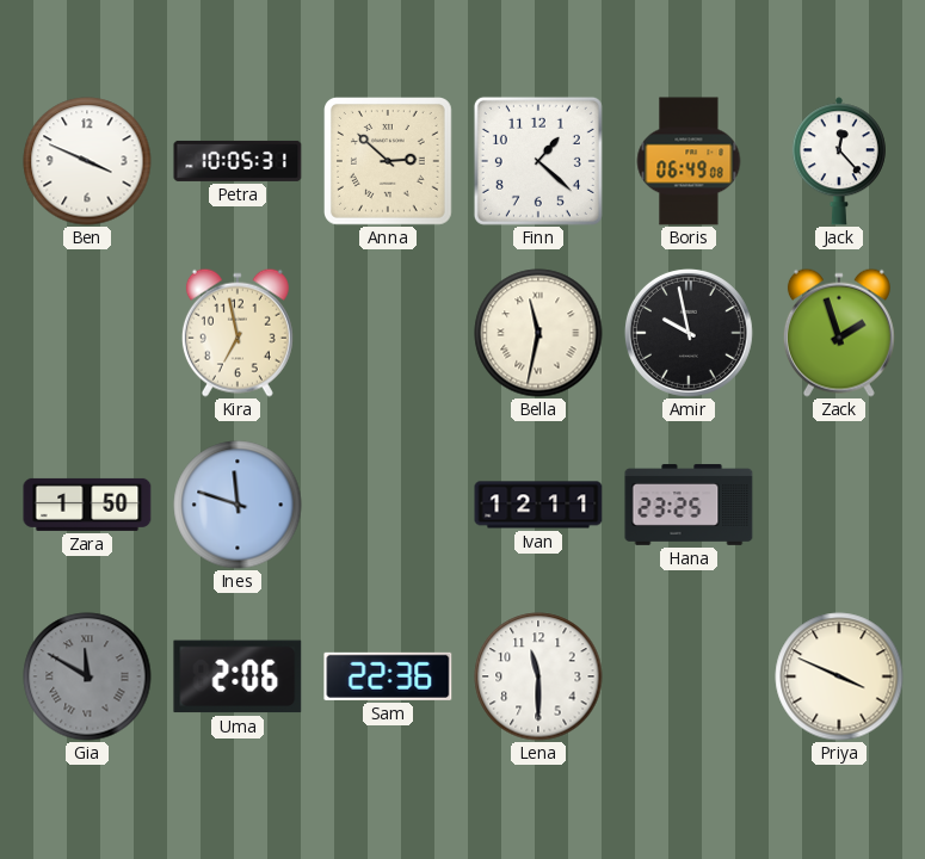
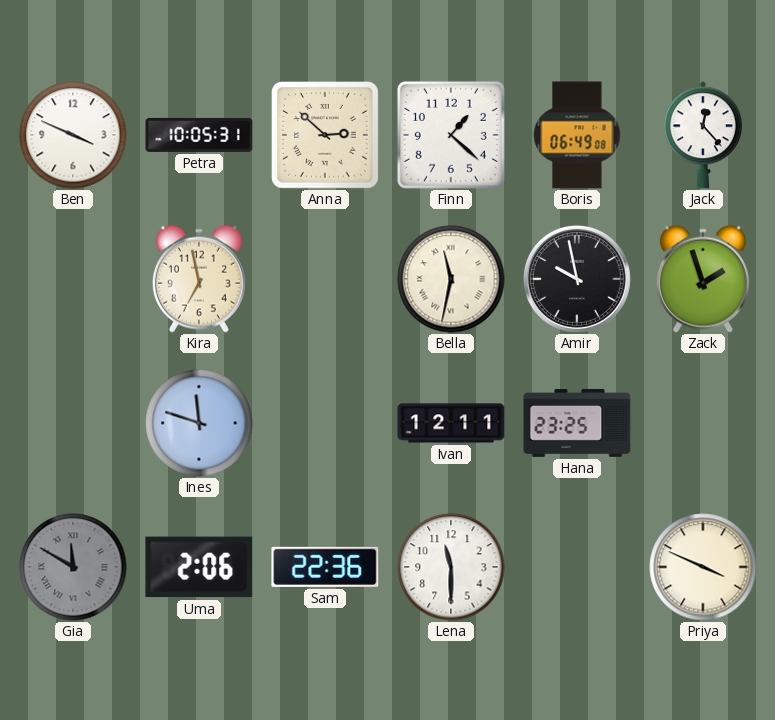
Zara: 1:50 -> none (87, 505)
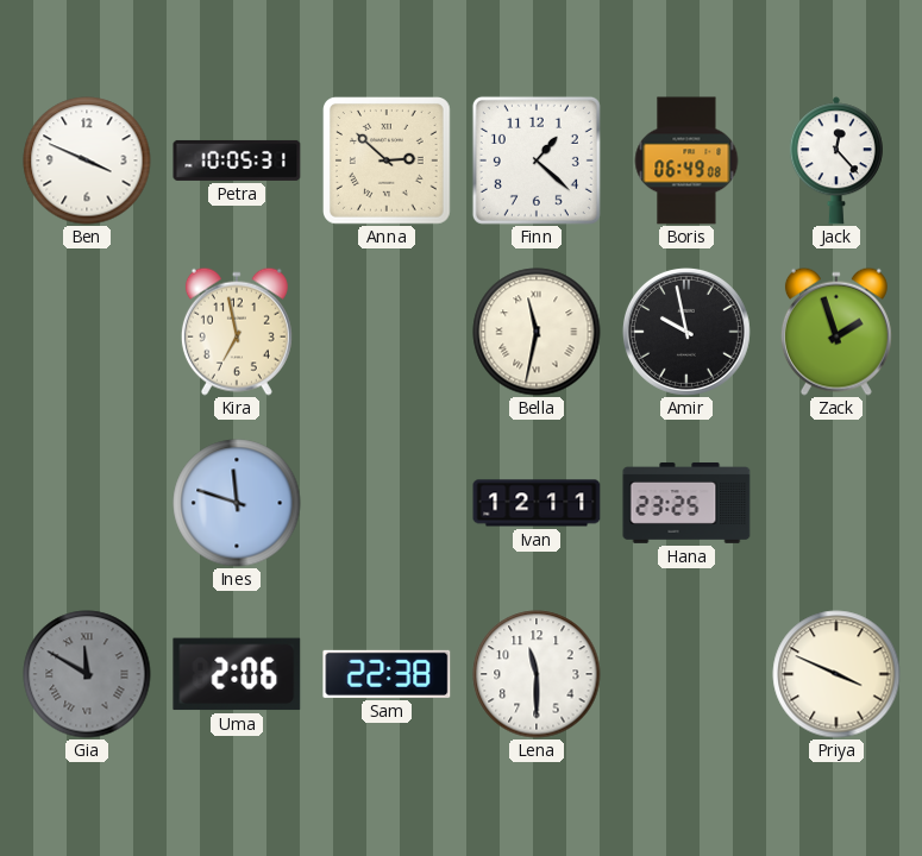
Sam: 22:36 -> 22:38 (387, 674)
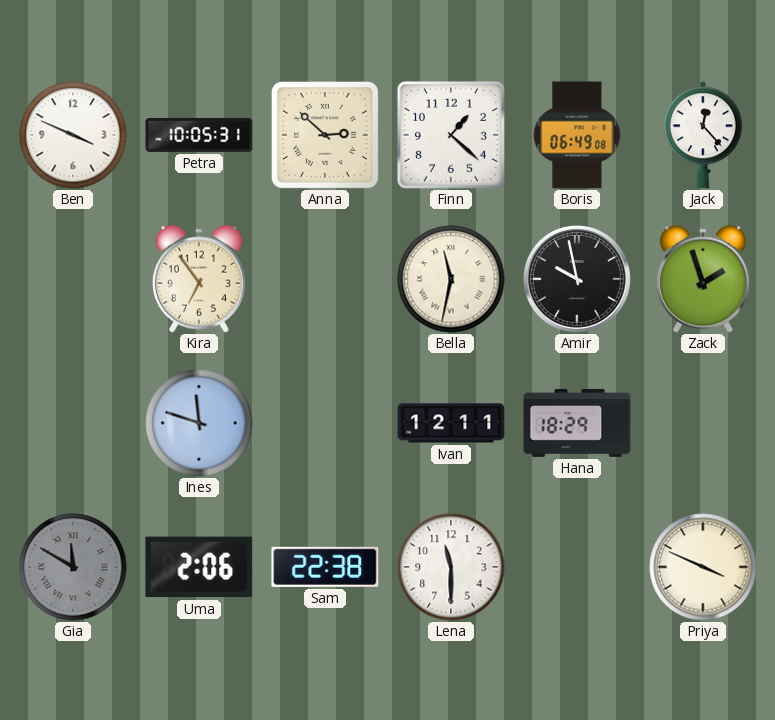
Kira: 6:58 -> 6:54 (199, 279)
Hana: 23:25 -> 18:29 (577, 423)
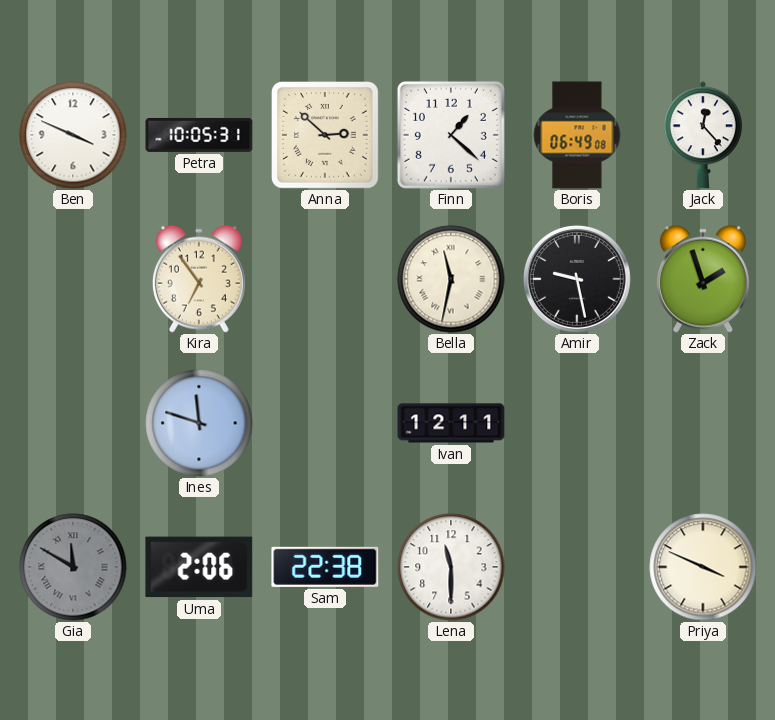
Amir: 9:58 -> 9:28 (577, 279)
Hana: 18:29 -> none (577, 423)
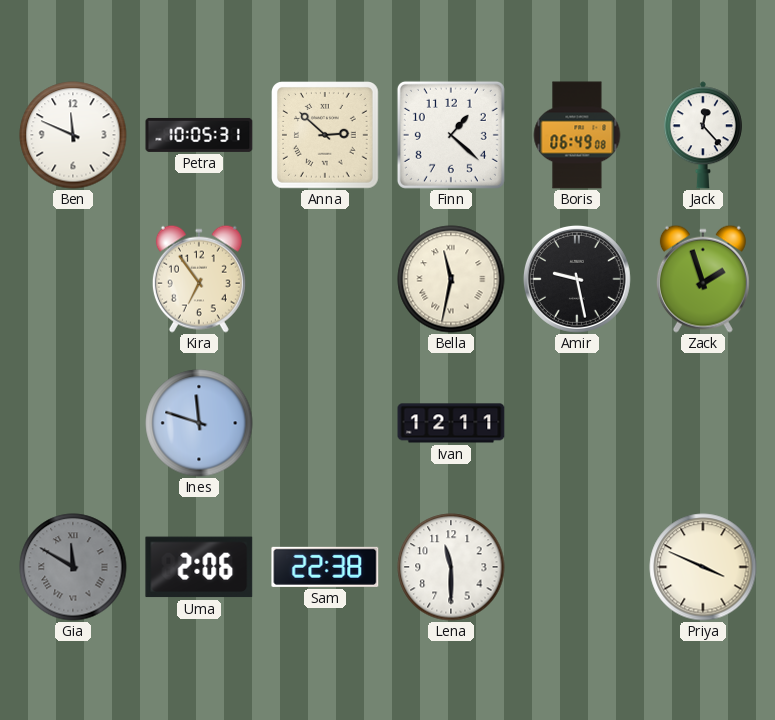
Ben: 3:49 -> 11:49 (73, 135)
